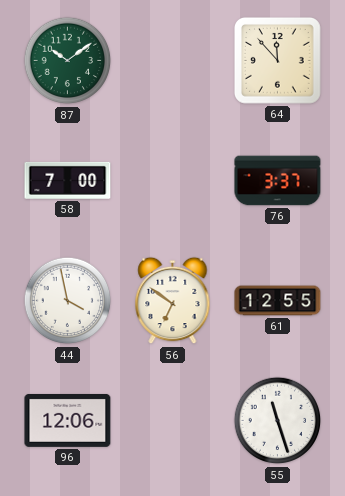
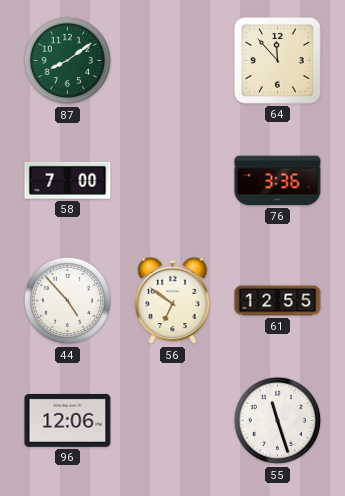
87: 10:09 -> 8:09 (68, 61)
76: 3:37 -> 3:36 (278, 181)
44: 3:58 -> 4:53 (68, 301)
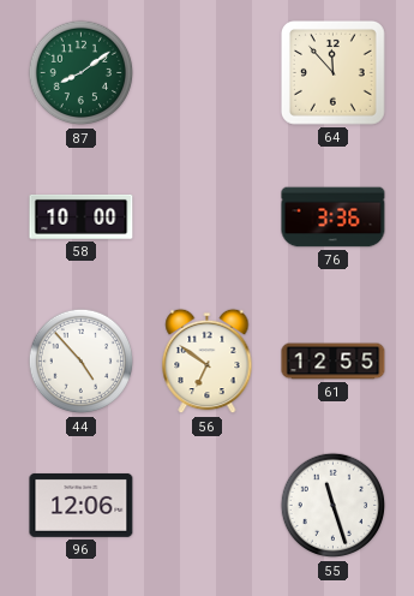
58: 7:00 -> 10:00 (82, 216)
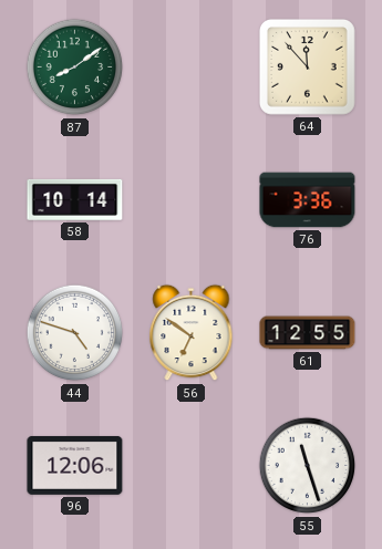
58: 10:00 -> 10:14 (75, 199)
44: 4:53 -> 4:48 (75, 333)
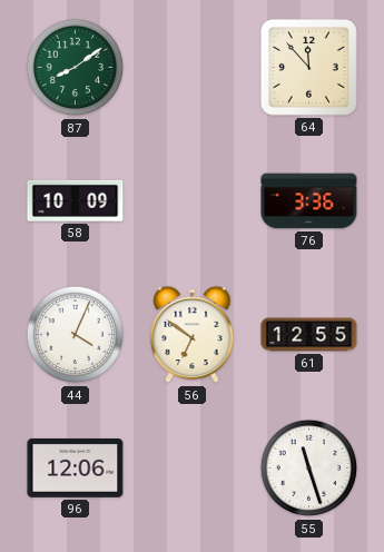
58: 10:14 -> 10:09 (76, 200)
44: 4:48 -> 4:04 (76, 335)
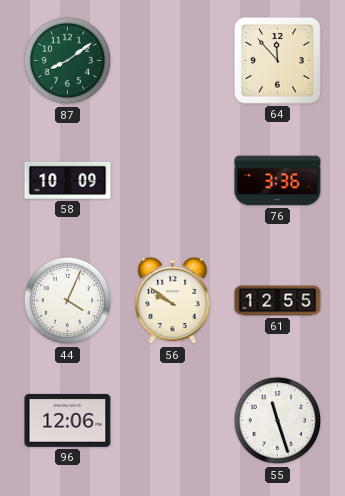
56: 6:51 -> 9:51 (173, 301)
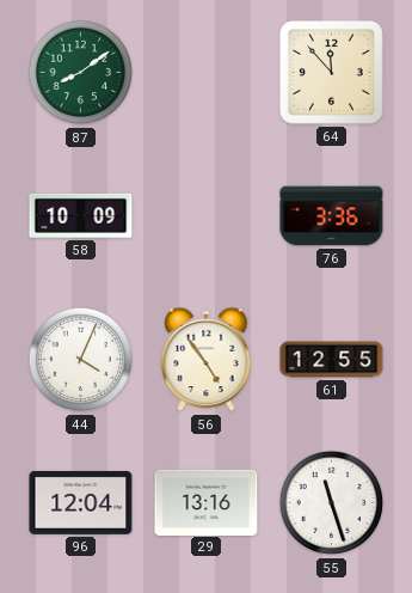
56: 9:51 -> 4:54 (207, 360)
96: 12:06 -> 12:04 (81, 502)
29: none -> 13:16 (207, 502)
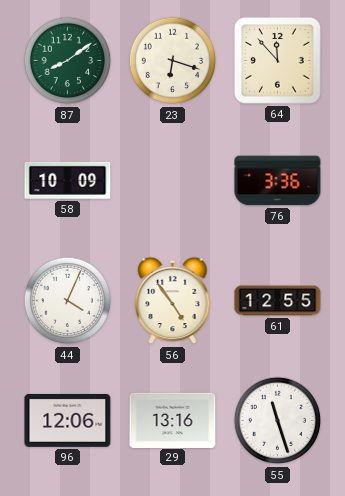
23: none -> 6:18 (173, 61)
96: 12:04 -> 12:06 (68, 420)
